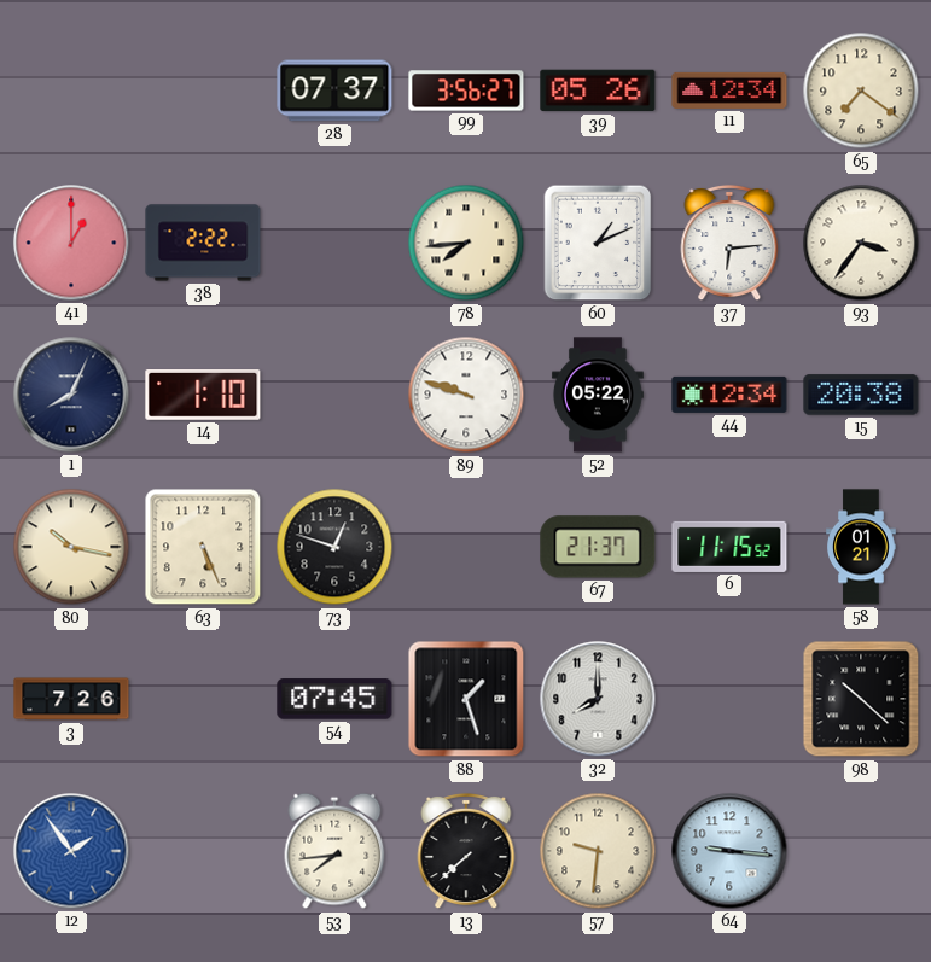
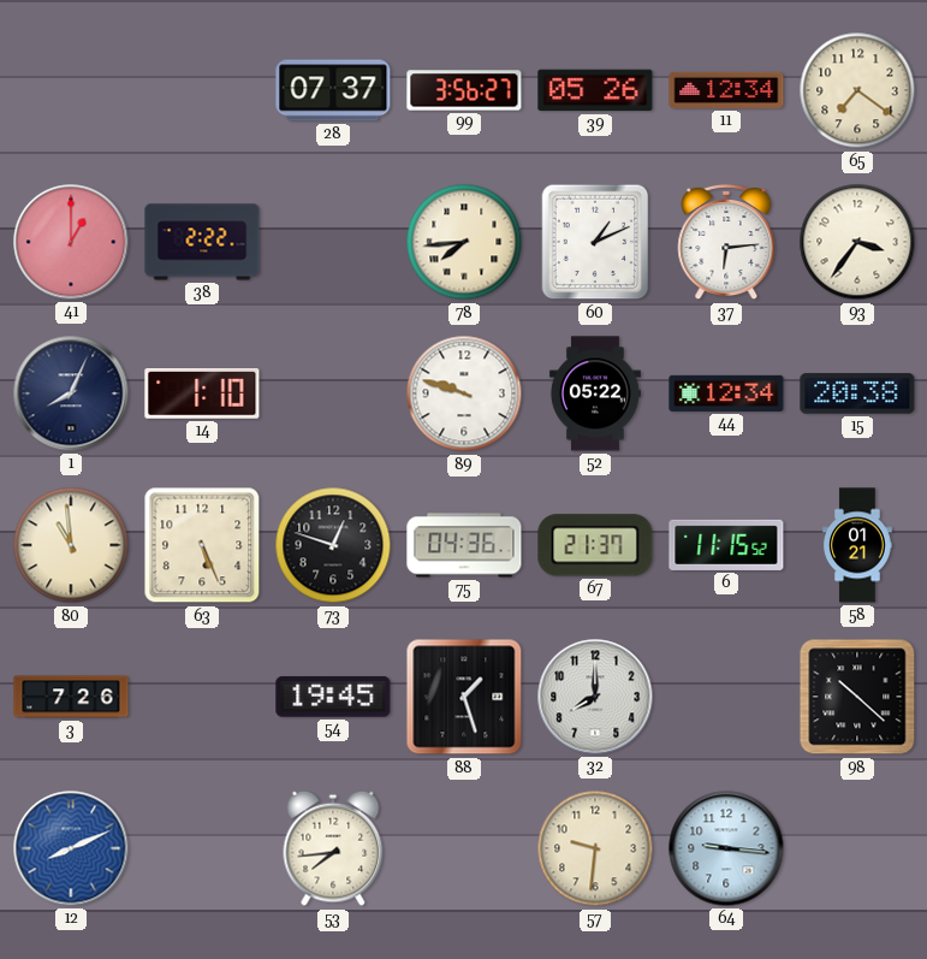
80: 10:17 -> 10:59 (71, 545)
75: none -> 04:36 (464, 545)
54: 07:45 -> 19:45 (333, 697)
12: 1:54 -> 8:11 (71, 848)
13: 7:38 -> none (466, 851)
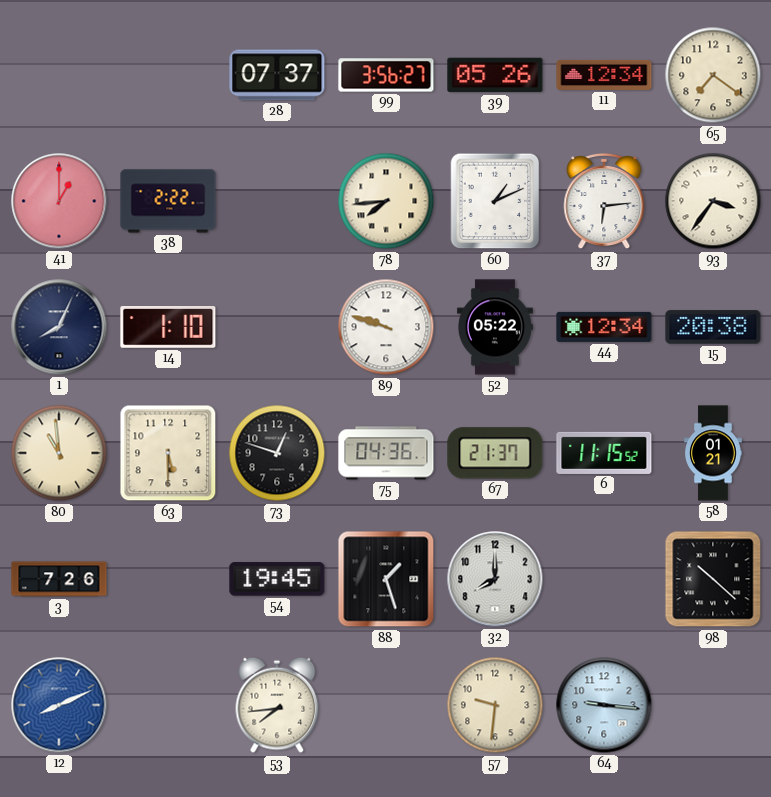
63: 5:26 -> 5:30 (168, 453)
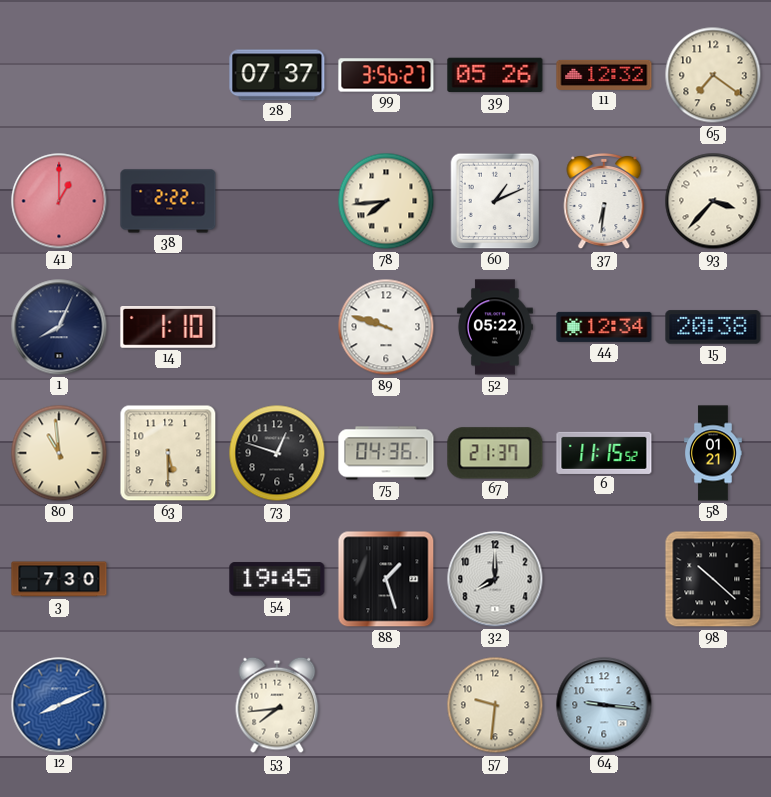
11: 12:34 -> 12:32 (604, 75)
37: 6:14 -> 6:31 (604, 201)
93: 3:36 -> 3:37 (713, 201)
3: 7:26 -> 7:30 (59, 579)
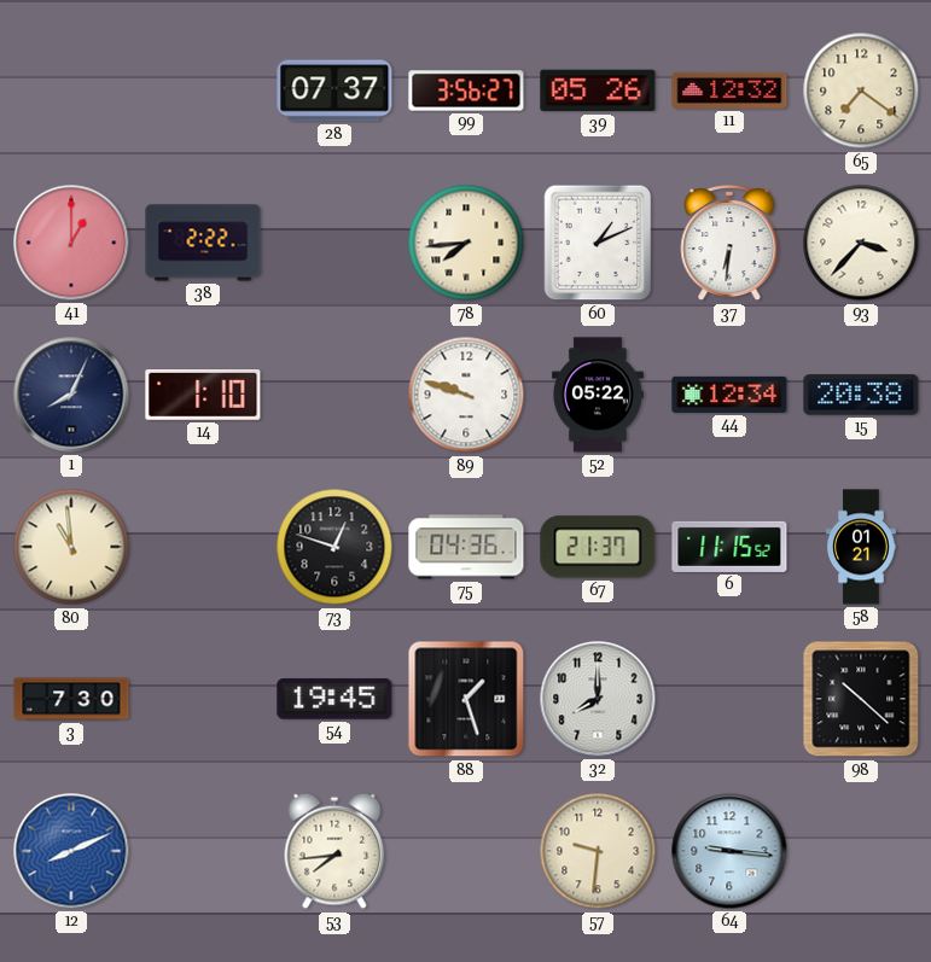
63: 5:30 -> none (168, 453)
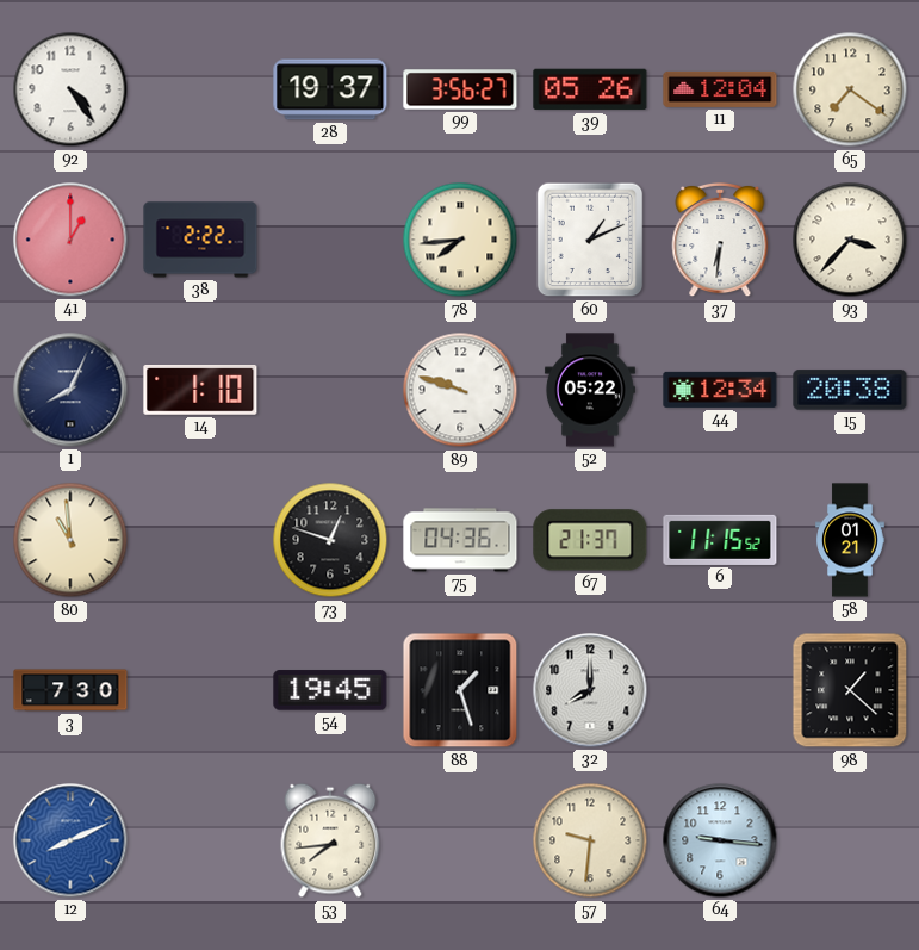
92: none -> 4:24 (70, 89)
28: 07:37 -> 19:37 (330, 89)
11: 12:32 -> 12:04 (720, 89)
98: 10:22 -> 1:22 (850, 690)
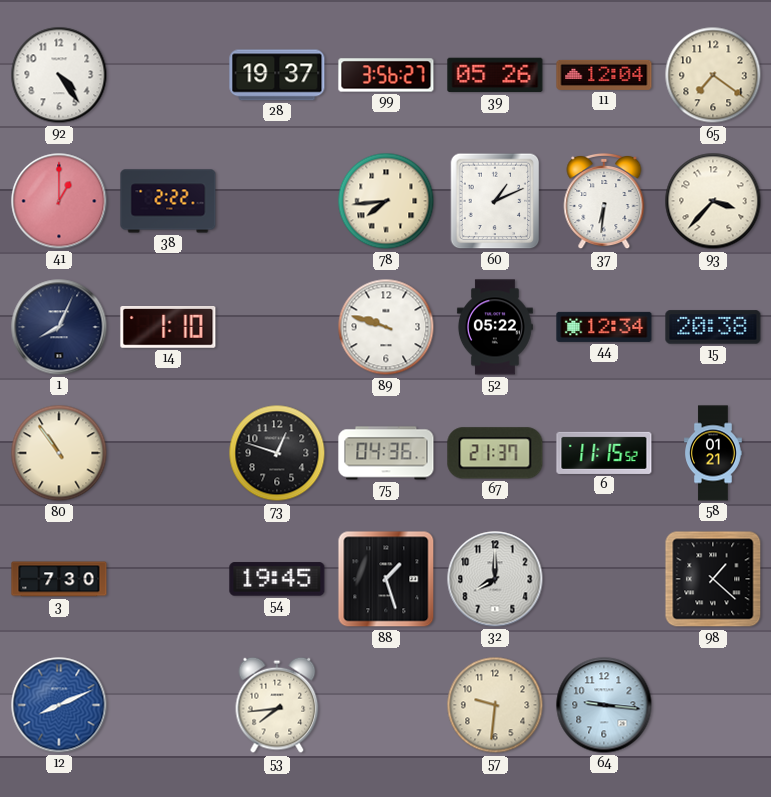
80: 10:59 -> 10:54 (59, 453)
